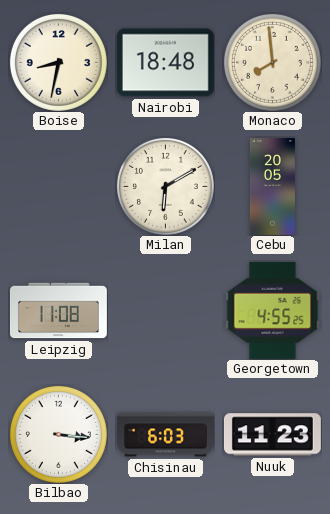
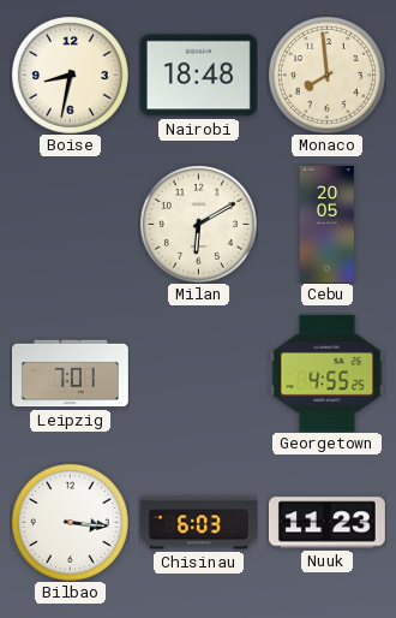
Leipzig: 11:08 -> 7:01 (70, 374)
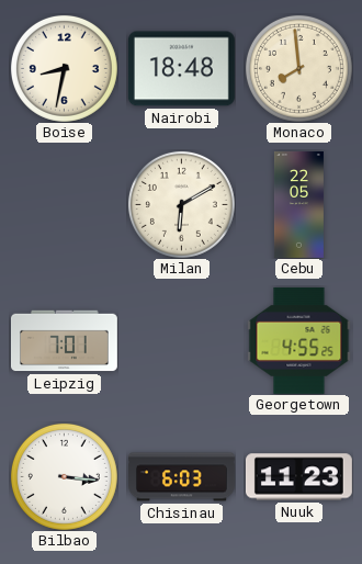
Cebu: 20:05 -> 22:05 (298, 205)
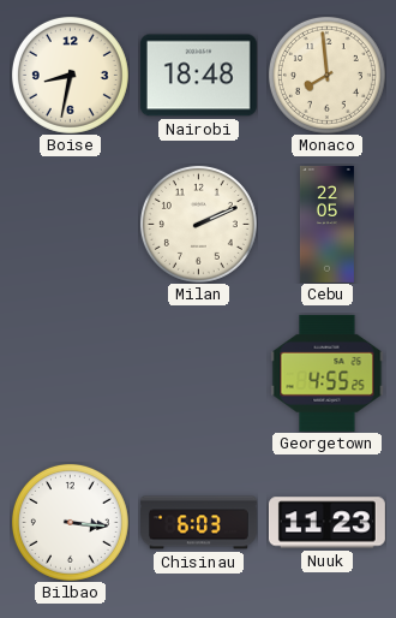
Milan: 6:10 -> 2:11 (198, 224)
Leipzig: 7:01 -> none (64, 341)
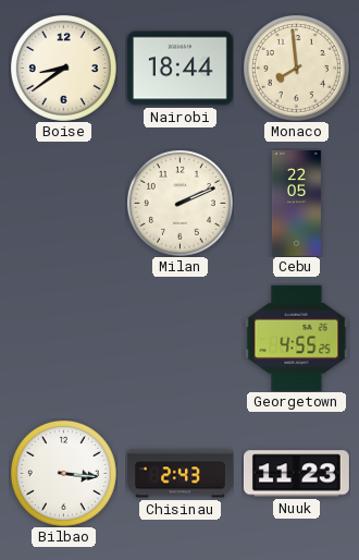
Boise: 8:32 -> 8:39 (63, 68)
Nairobi: 18:48 -> 18:44 (179, 69)
Chisinau: 6:03 -> 2:43 (181, 474)
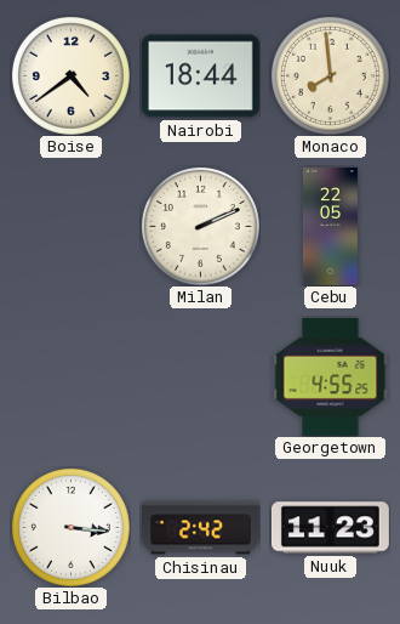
Boise: 8:39 -> 4:39 (70, 75)
Chisinau: 2:43 -> 2:42 (201, 528)
